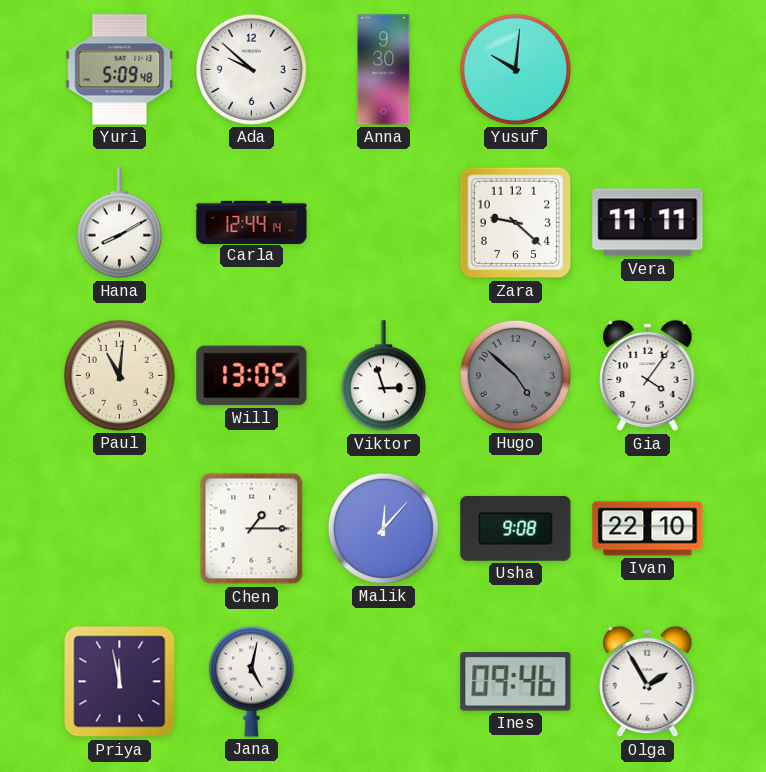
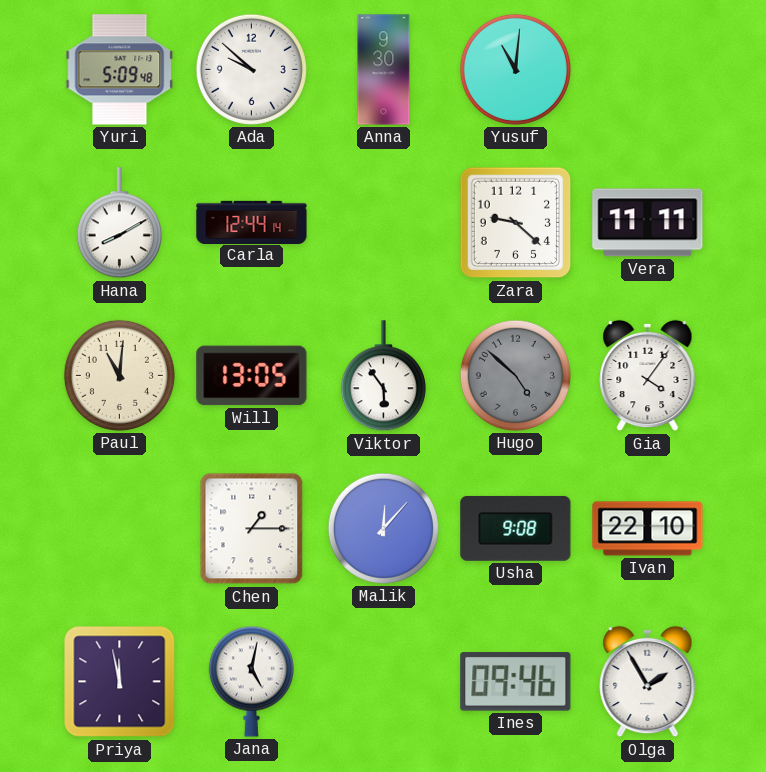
Yusuf: 10:01 -> 11:01 (515, 69)
Viktor: 2:57 -> 5:54 (383, 376)
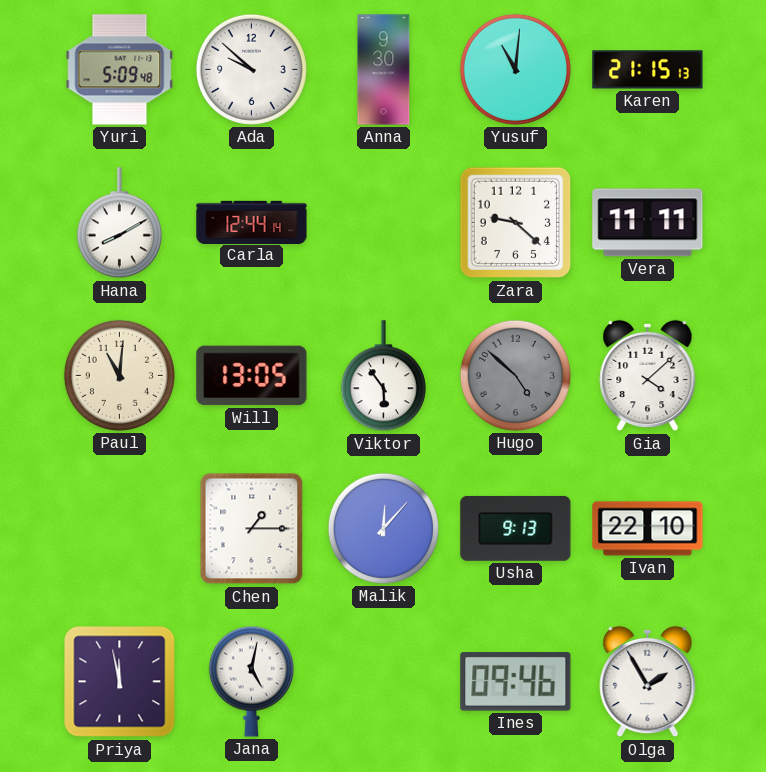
Karen: none -> 21:15 (648, 70)
Gia: 4:06 -> 4:08 (648, 376)
Usha: 9:08 -> 9:13 (516, 528)
